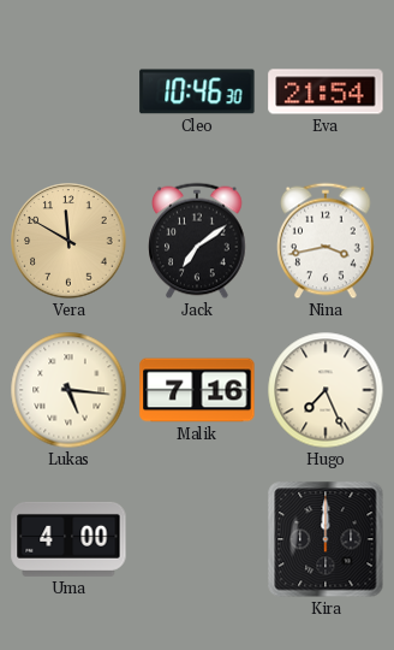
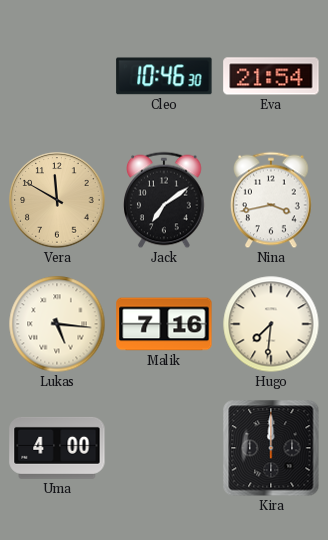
Hugo: 7:26 -> 7:31 (271, 324)
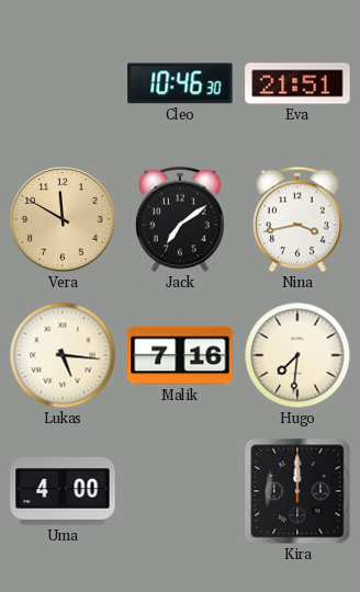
Eva: 21:54 -> 21:51 (297, 83)
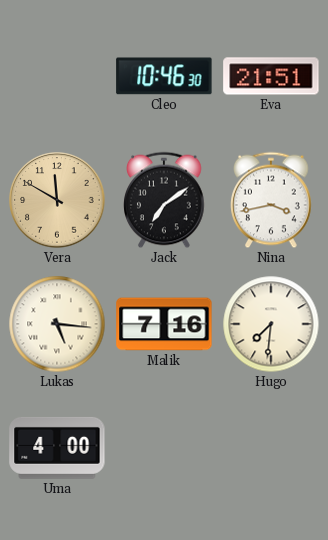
Kira: 12:00 -> none (297, 491)
